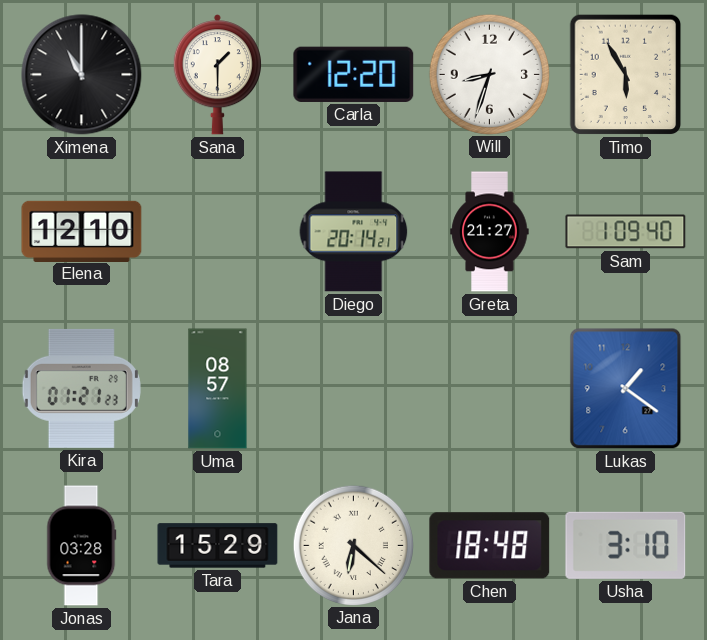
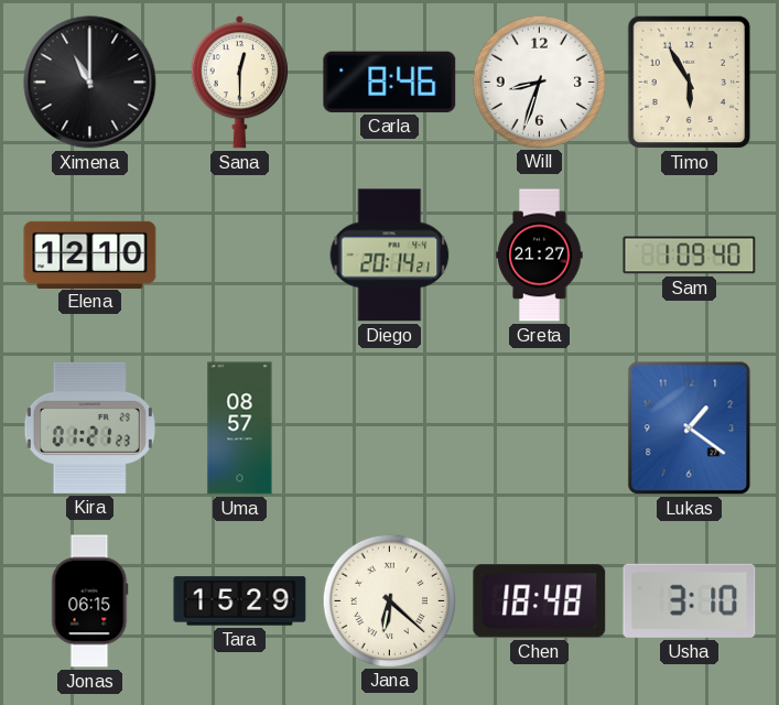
Sana: 1:30 -> 12:30 (239, 83)
Carla: 12:20 -> 8:46 (390, 82)
Jonas: 03:28 -> 06:15 (90, 601)
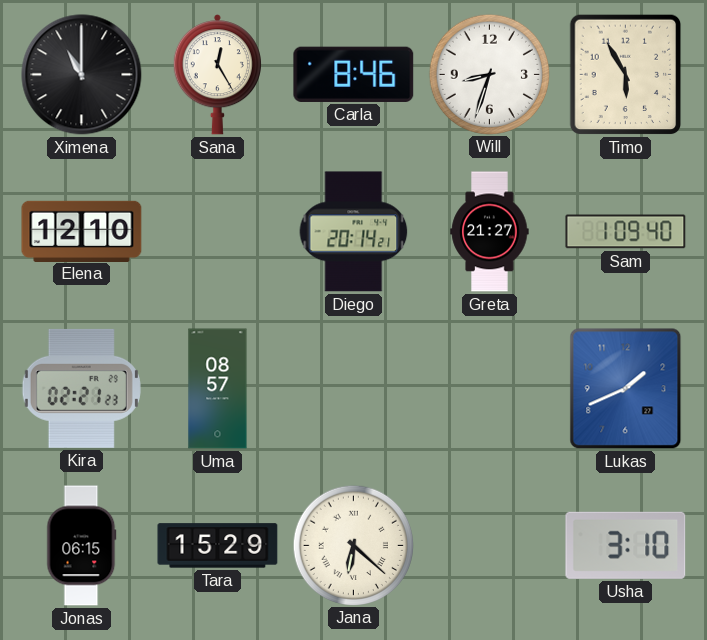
Sana: 12:30 -> 12:25 (217, 75)
Kira: 01:21 -> 02:21 (81, 388)
Lukas: 1:21 -> 1:41 (626, 389)
Chen: 18:48 -> none (540, 601)
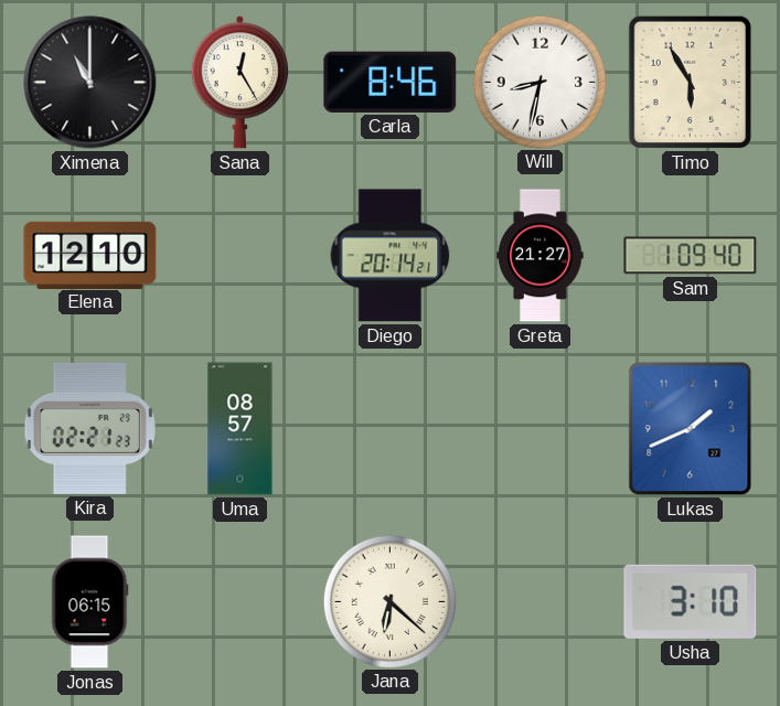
Will: 8:33 -> 8:32 (539, 82)
Tara: 15:29 -> none (218, 546)
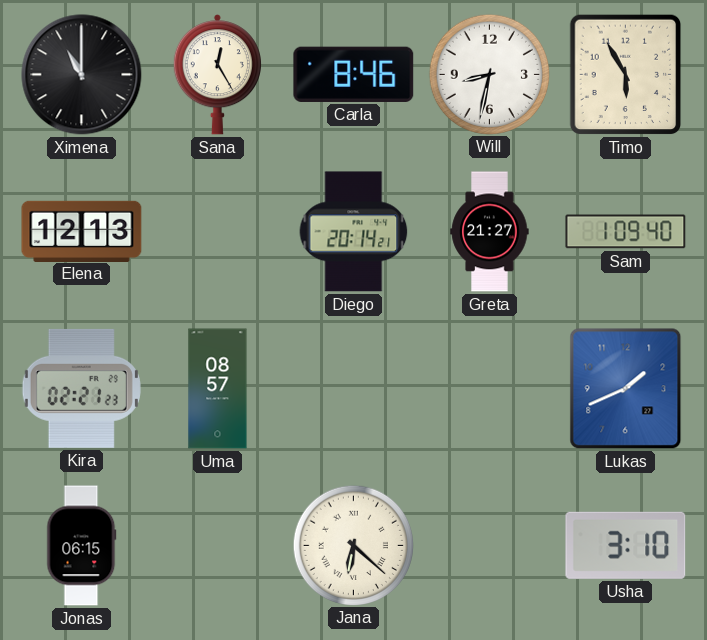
Elena: 12:10 -> 12:13 (82, 231)
